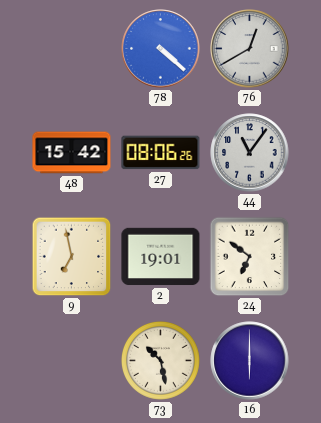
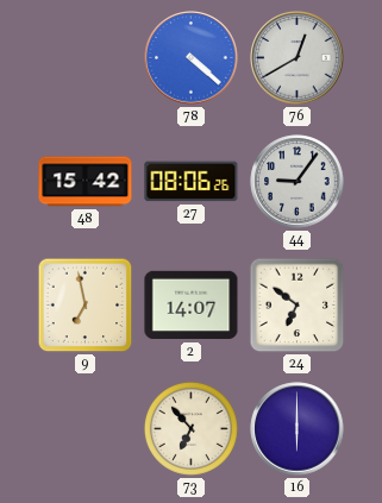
44: 11:06 -> 9:06 (298, 182)
2: 19:01 -> 14:07 (192, 306)
73: 10:28 -> 6:53 (190, 428)
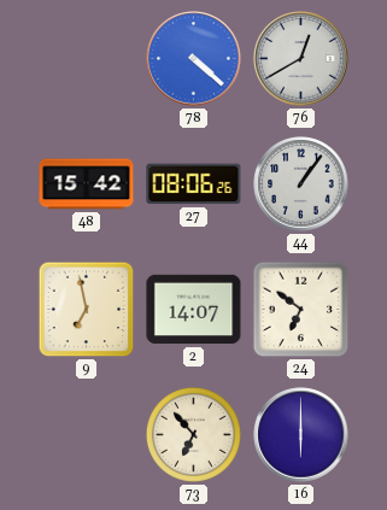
44: 9:06 -> 1:06 (301, 184)
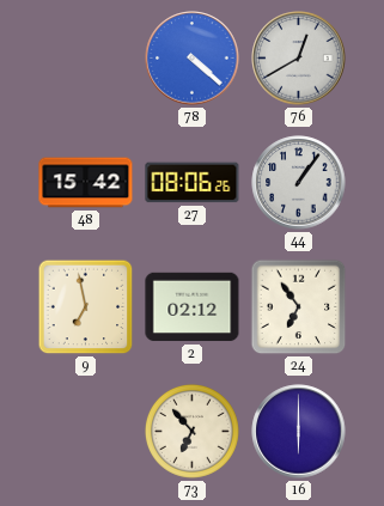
2: 14:07 -> 02:12 (193, 307)
24: 6:51 -> 6:54 (299, 307)
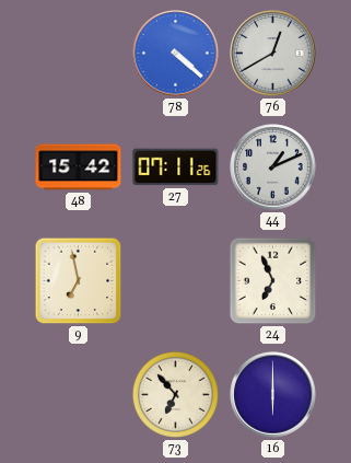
27: 08:06 -> 07:11 (176, 167)
44: 1:06 -> 1:11 (273, 167)
2: 02:12 -> none (193, 307)
24: 6:54 -> 6:56 (273, 281)
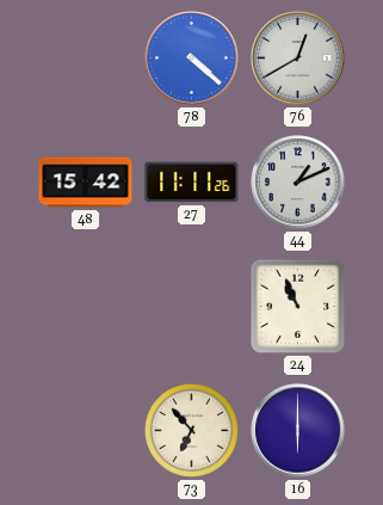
27: 07:11 -> 11:11 (192, 183)
9: 6:58 -> none (79, 281)
24: 6:56 -> 10:56 (298, 307)
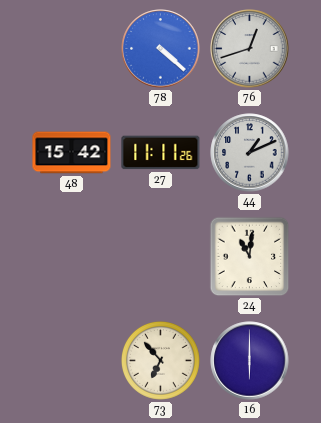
76: 12:40 -> 12:42 (250, 49)
24: 10:56 -> 11:01 (250, 257)
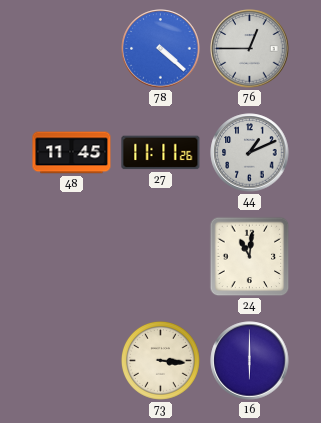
76: 12:42 -> 12:45 (250, 49)
48: 15:42 -> 11:45 (72, 153)
73: 6:53 -> 3:16 (160, 360)
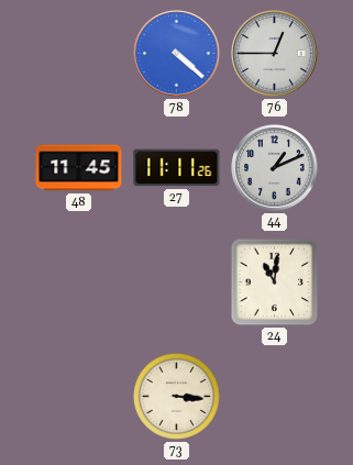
16: 6:00 -> none (250, 361)
